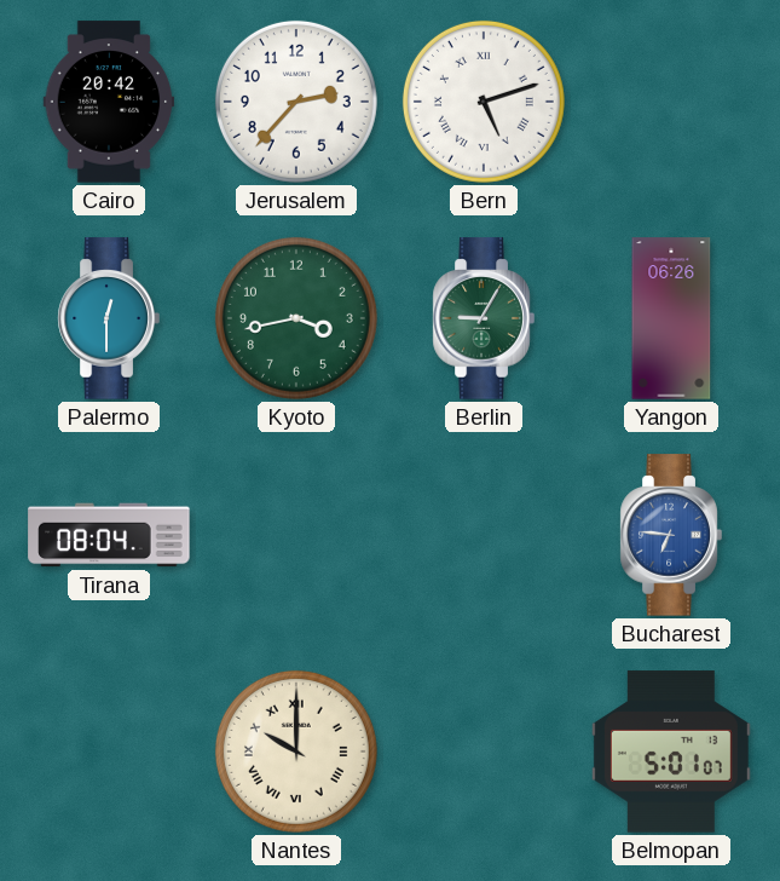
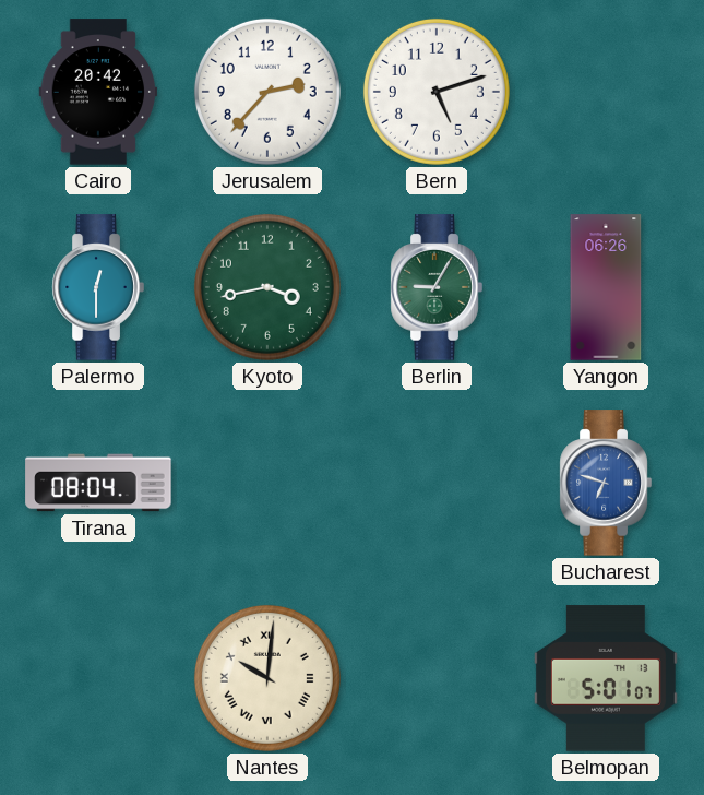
Bern numerals: Roman -> Arabic (437, 92)
Bucharest: 6:46 -> 6:48 (606, 483)
Nantes: 10:00 -> 10:01 (267, 678)
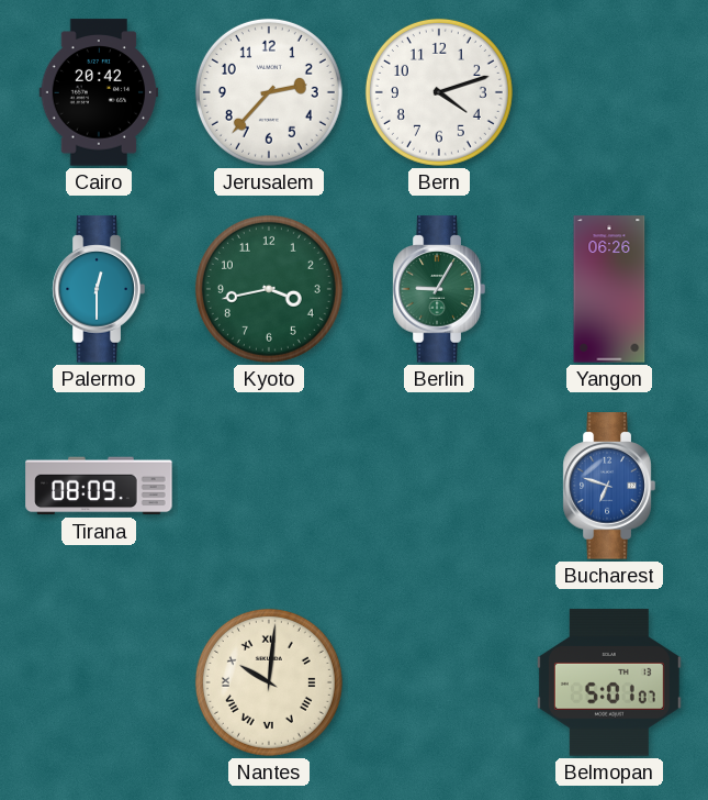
Bern: 5:12 -> 4:12 (439, 92)
Tirana: 08:04 -> 08:09 (99, 486)
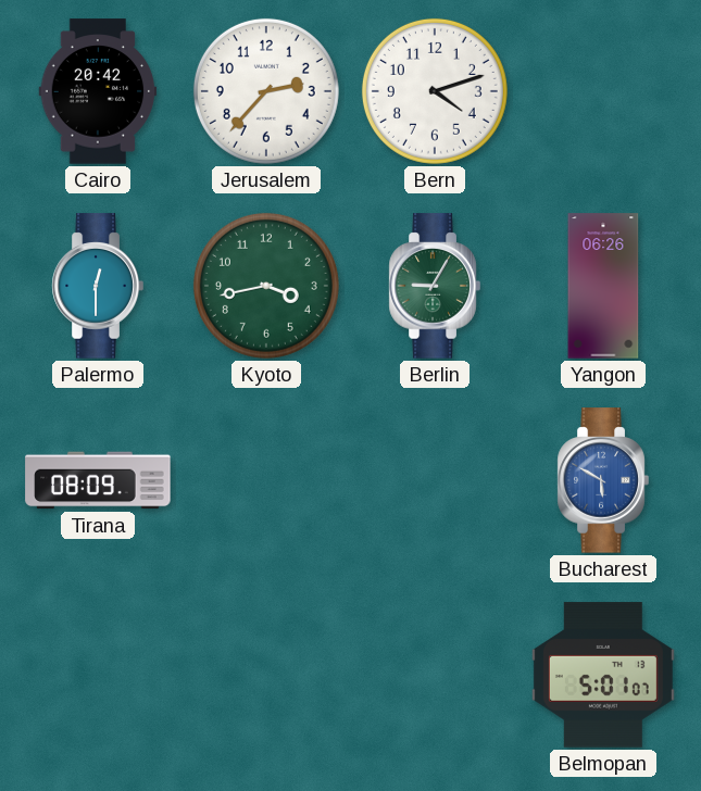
Bucharest: 6:48 -> 5:50 (603, 480)
Nantes: 10:01 -> none (269, 682)
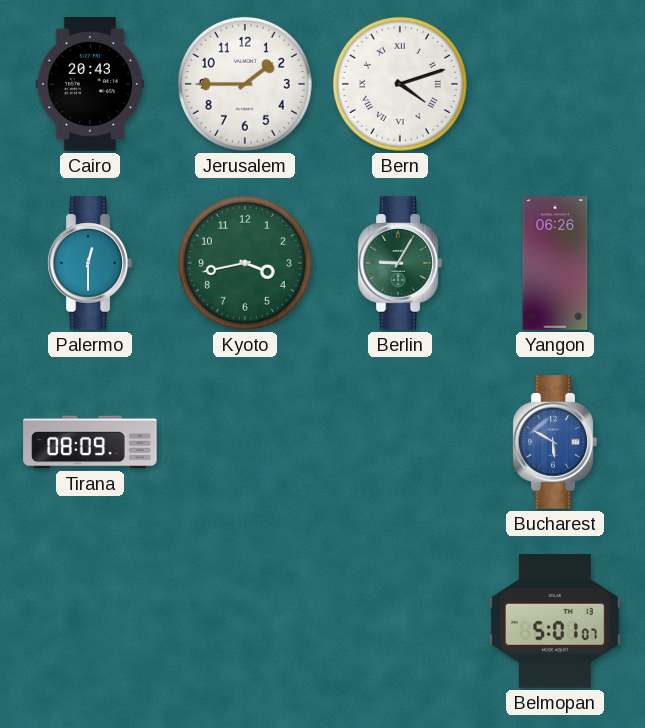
Cairo: 20:42 -> 20:43 (90, 84)
Jerusalem: 2:37 -> 1:45 (245, 84)
Bern numerals: Arabic -> Roman (400, 84)
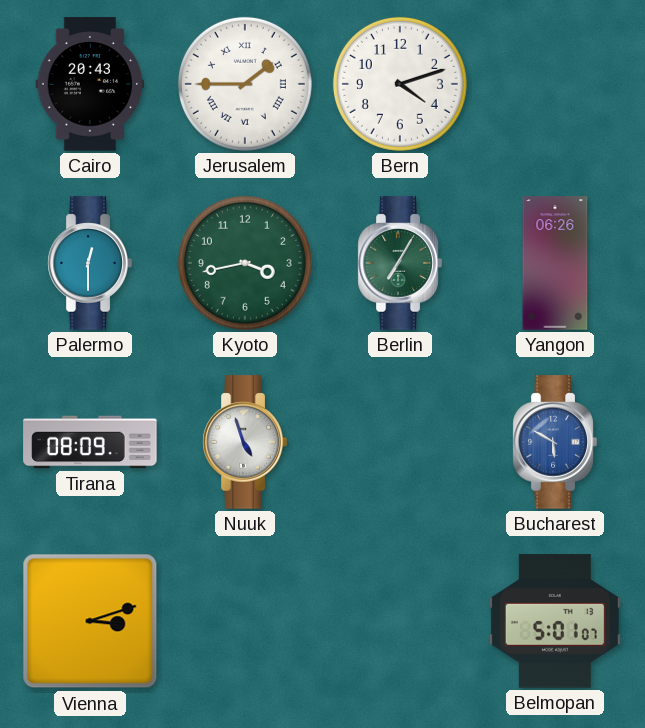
Jerusalem numerals: Arabic -> Roman (245, 84)
Bern numerals: Roman -> Arabic (400, 84)
Berlin: 9:05 -> 7:05 (400, 263)
Nuuk: none -> 4:57 (245, 442)
Vienna: none -> 3:12 (90, 621)
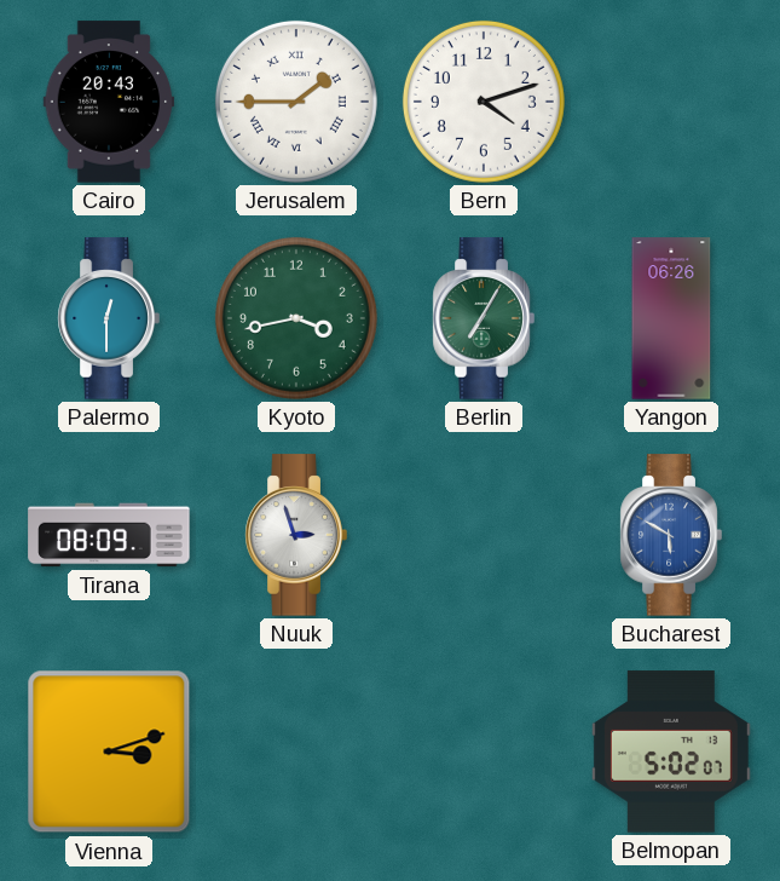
Nuuk: 4:57 -> 2:57 (296, 535)
Belmopan: 5:01 -> 5:02 (671, 752)
